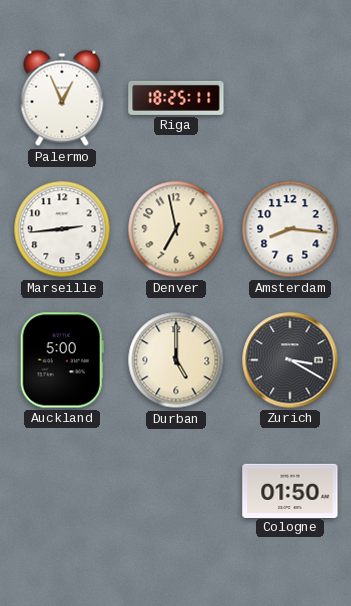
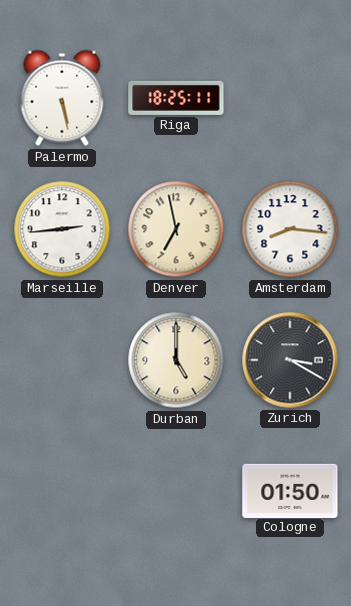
Palermo: 12:56 -> 5:28 (62, 98)
Auckland: 5:00 -> none (62, 360)
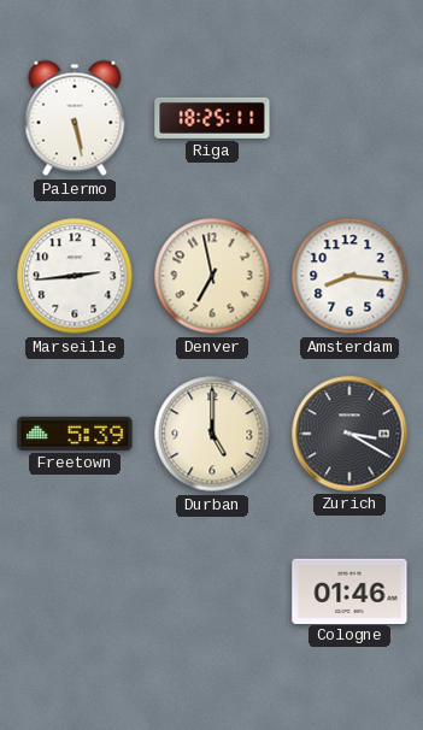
Freetown: none -> 5:39 (75, 434)
Cologne: 01:50 -> 01:46 (349, 590)
